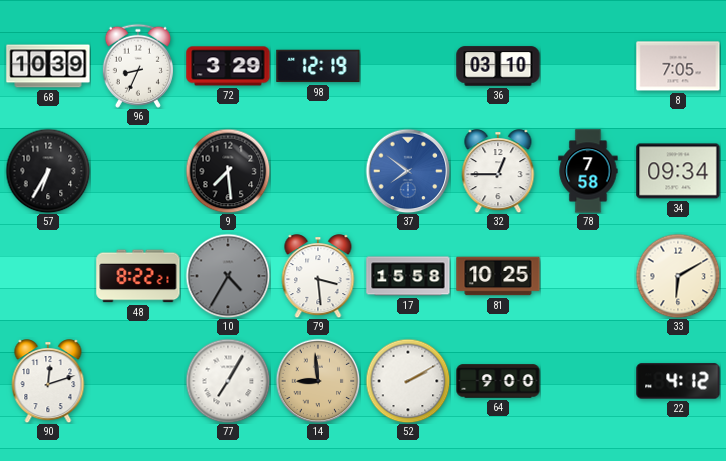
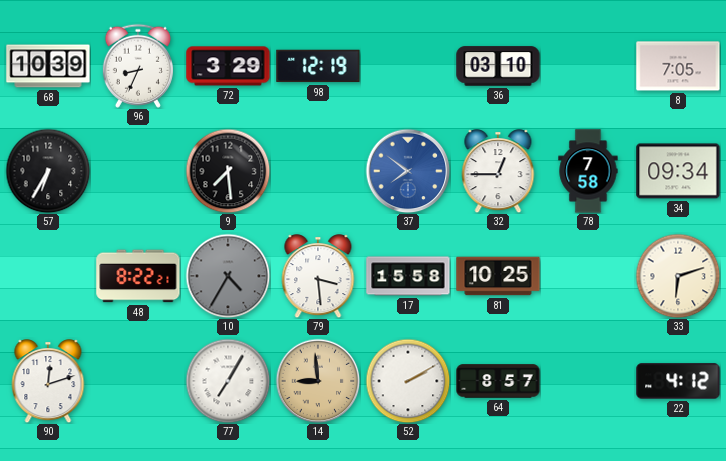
33: 6:10 -> 6:12 (678, 276)
64: 9:00 -> 8:57 (498, 381)
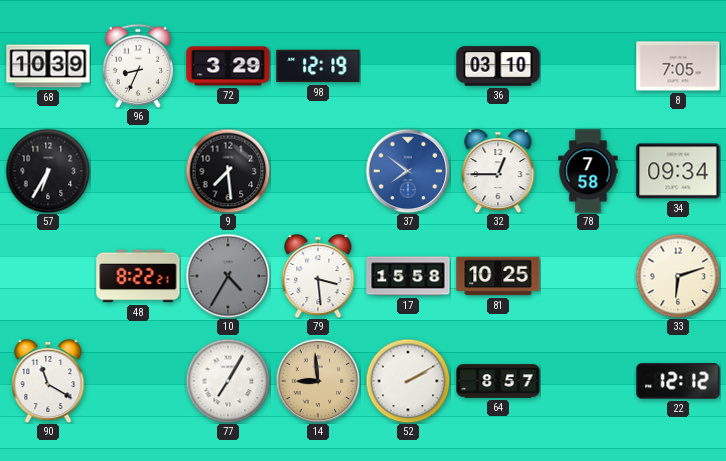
90: 12:12 -> 11:20 (48, 381)
22: 4:12 -> 12:12 (678, 381)
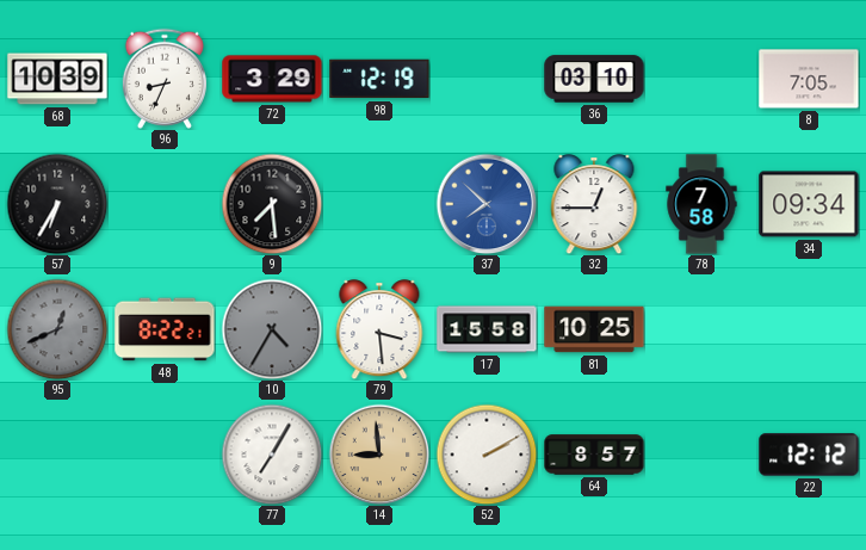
37: 7:51 -> 7:52 (487, 204)
95: none -> 12:41 (57, 329)
33: 6:12 -> none (678, 276)
90: 11:20 -> none (48, 381)
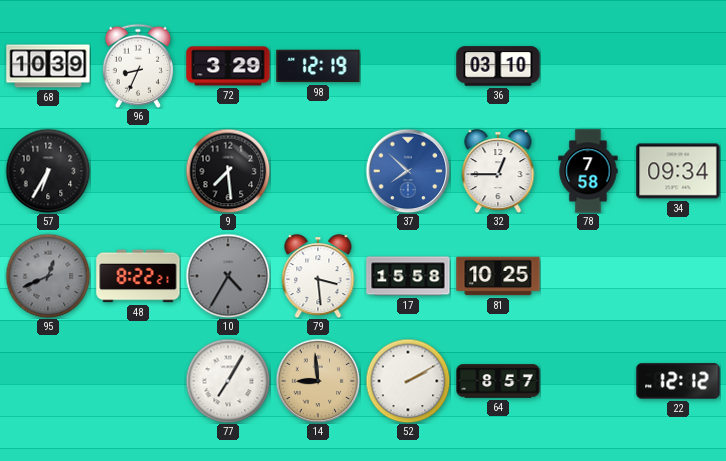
8: 7:05 -> none (809, 79)
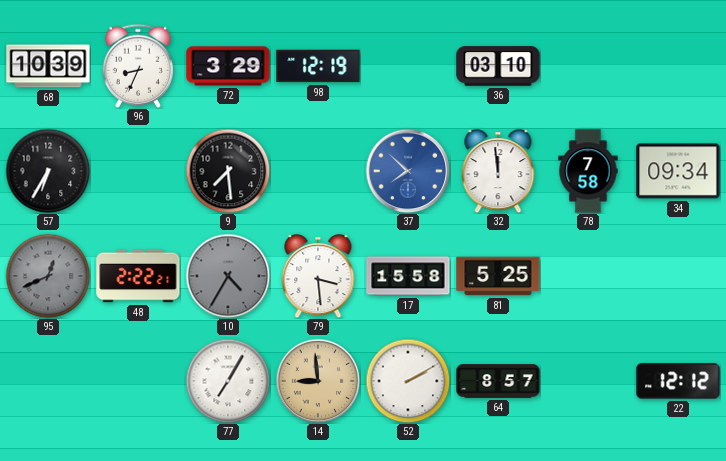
32: 12:45 -> 11:59 (498, 171)
48: 8:22 -> 2:22 (138, 276)
81: 10:25 -> 5:25 (498, 276)
